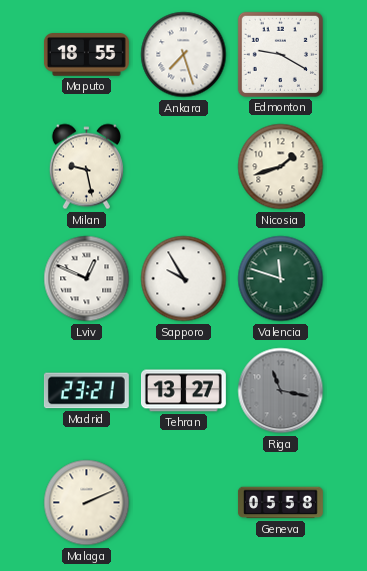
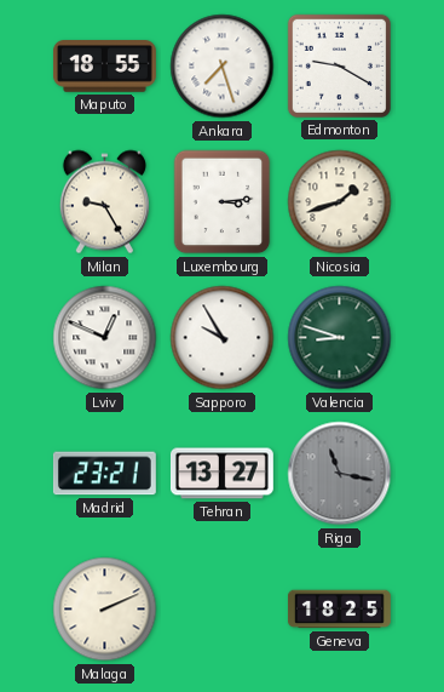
Milan: 9:28 -> 9:25 (104, 202)
Luxembourg: none -> 3:14 (223, 202)
Valencia: 11:48 -> 8:48 (340, 338)
Geneva: 05:58 -> 18:25 (339, 610)
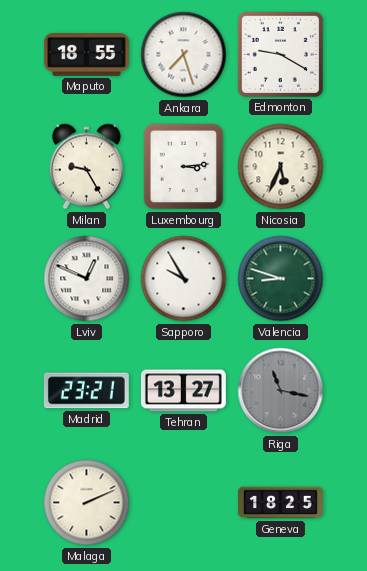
Nicosia: 1:42 -> 5:34 (281, 167)
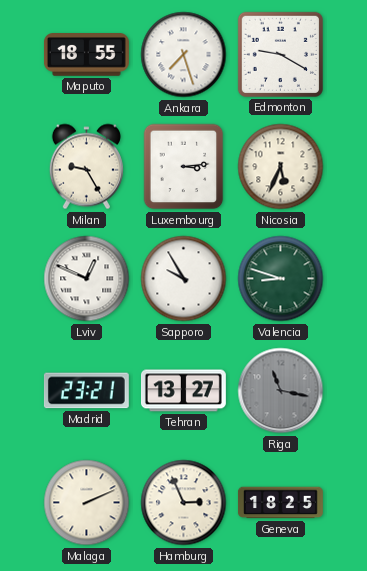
Hamburg: none -> 2:56 (184, 503)
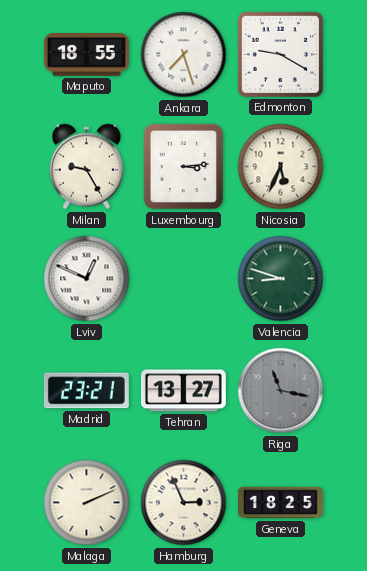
Sapporo: 9:55 -> none (184, 279)
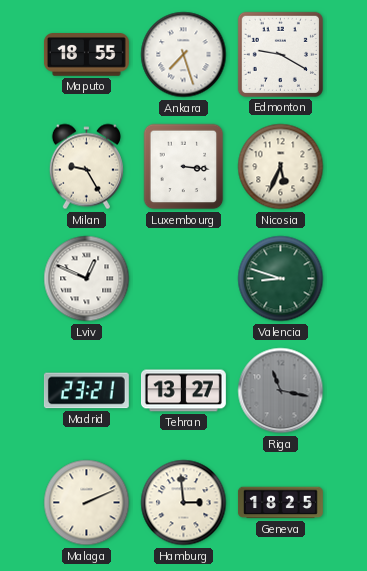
Luxembourg: 3:14 -> 3:16 (184, 167)
Hamburg: 2:56 -> 2:59 (184, 503)
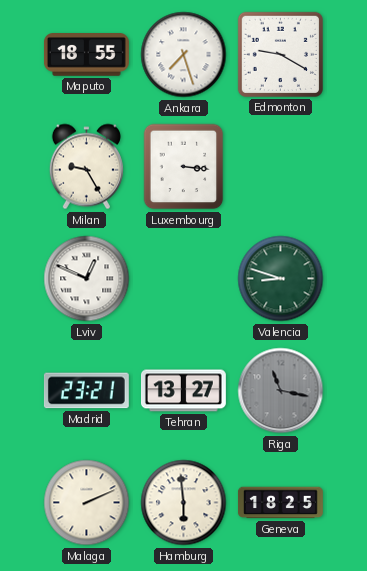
Nicosia: 5:34 -> none (281, 167)
Hamburg: 2:59 -> 5:59 (184, 503)
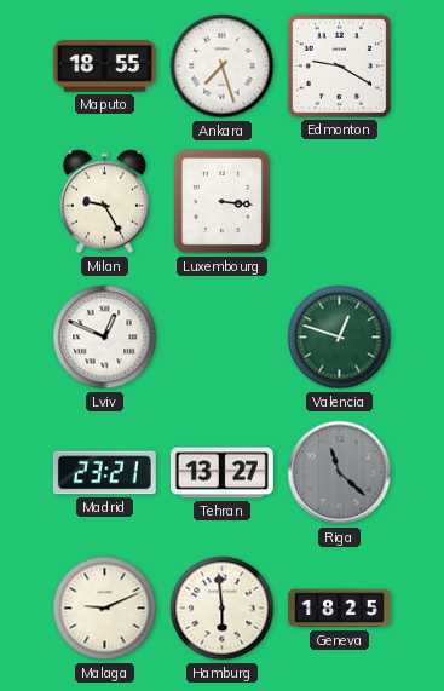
Valencia: 8:48 -> 12:48 (340, 338)
Riga: 11:17 -> 11:22 (340, 473)
Malaga: 2:11 -> 9:11 (105, 609)
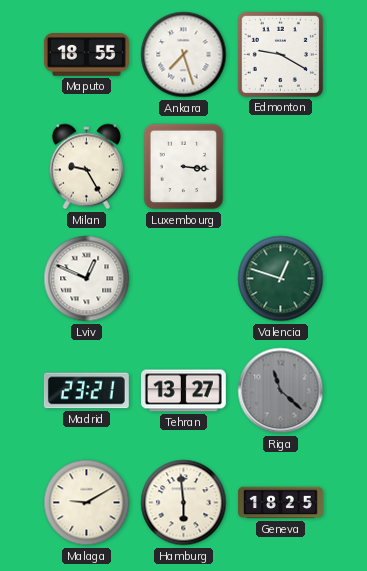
Malaga: 9:11 -> 9:10 (87, 503)
